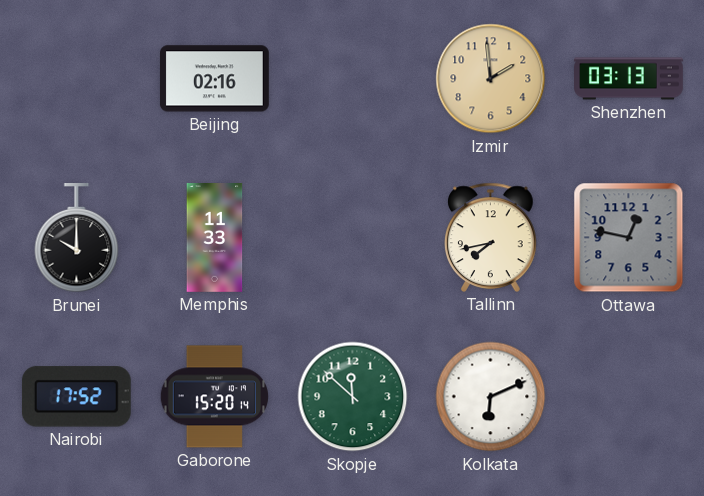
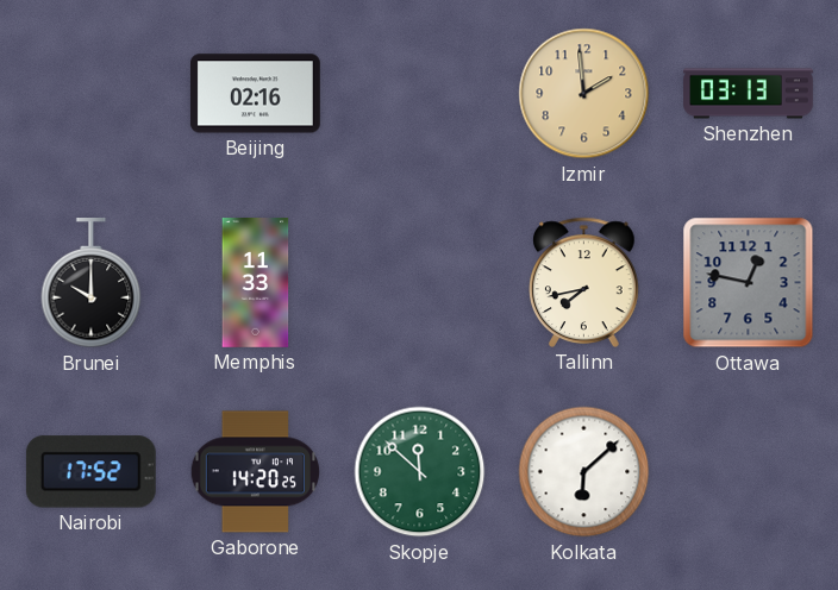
Gaborone: 15:20 -> 14:20 (255, 472)
Kolkata: 6:11 -> 6:08 (584, 472)
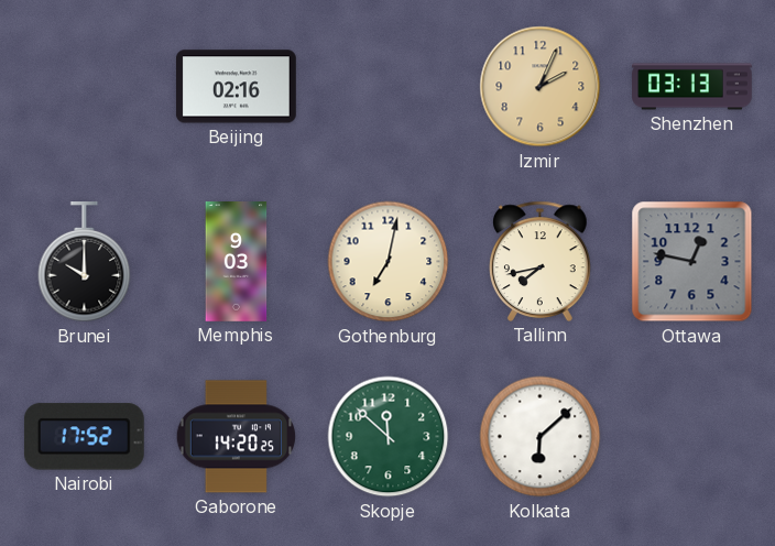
Izmir: 1:59 -> 2:04 (541, 87)
Memphis: 11:33 -> 9:03 (237, 262)
Gothenburg: none -> 7:02 (389, 262)
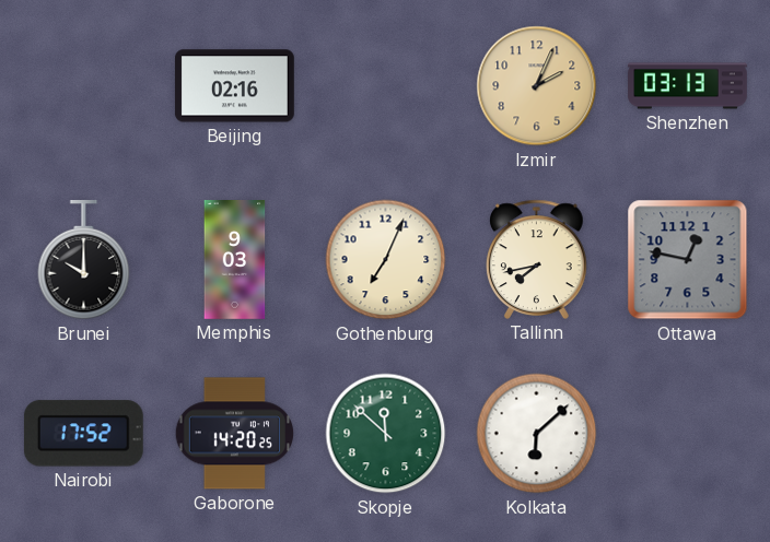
Gothenburg: 7:02 -> 7:04 (386, 260)
